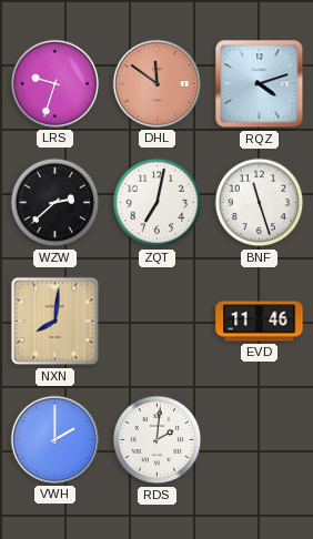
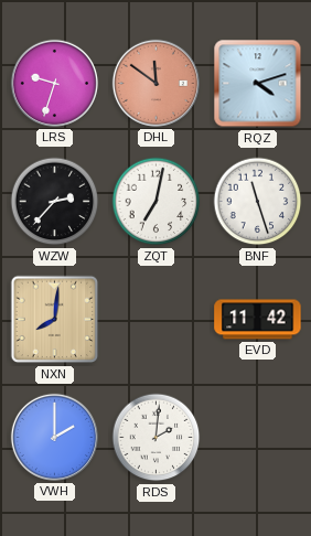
WZW: 2:38 -> 2:37 (55, 202)
EVD: 11:46 -> 11:42 (258, 320)
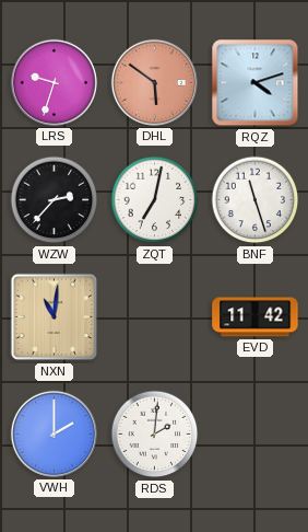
DHL: 11:51 -> 5:51 (154, 82)
NXN: 8:01 -> 11:01 (55, 317)
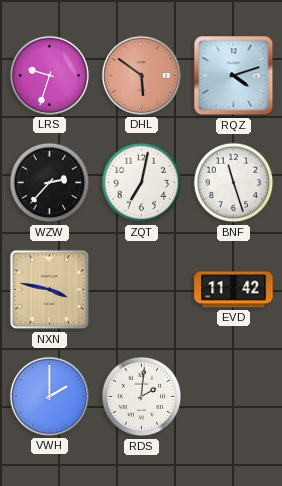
NXN: 11:01 -> 3:47 (50, 290)
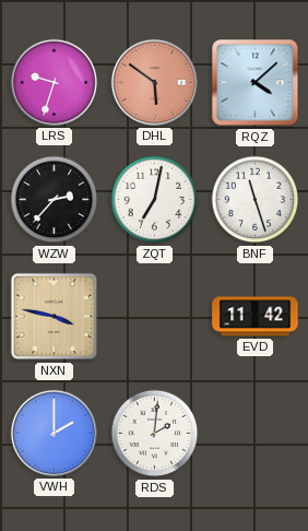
RQZ: 4:12 -> 4:08 (256, 83)
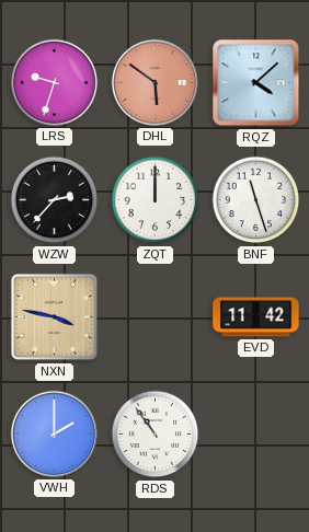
ZQT: 7:02 -> 12:00 (156, 200)
RDS: 2:01 -> 10:54 (156, 435)
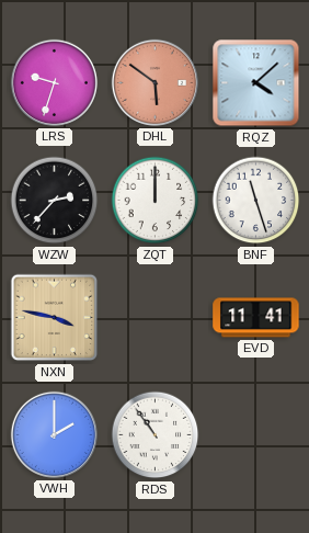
EVD: 11:42 -> 11:41 (256, 318)
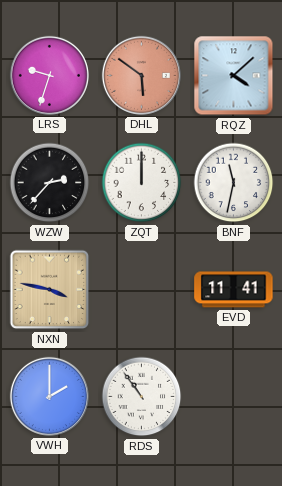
BNF: 11:27 -> 11:32 (234, 183)
